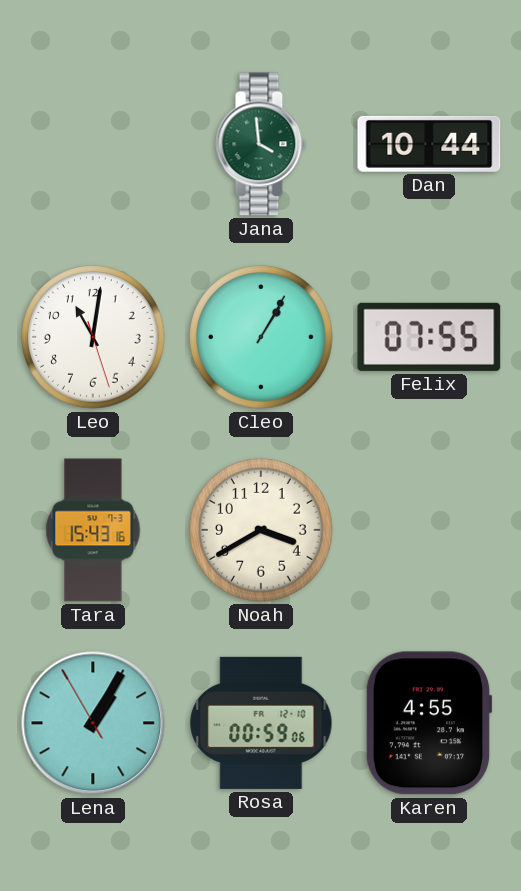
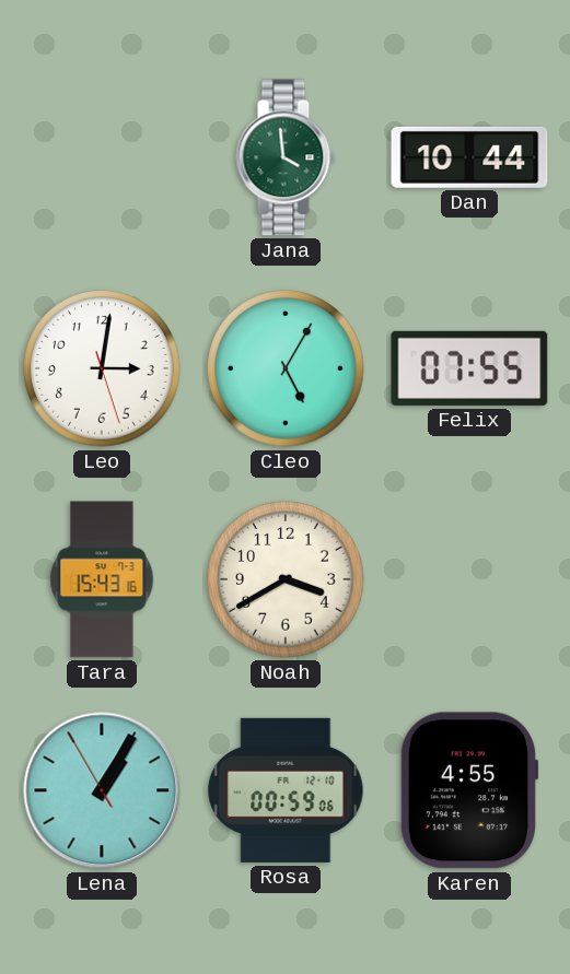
Leo: 11:01 -> 3:01 (102, 368)
Cleo: 1:05 -> 5:05 (286, 368)
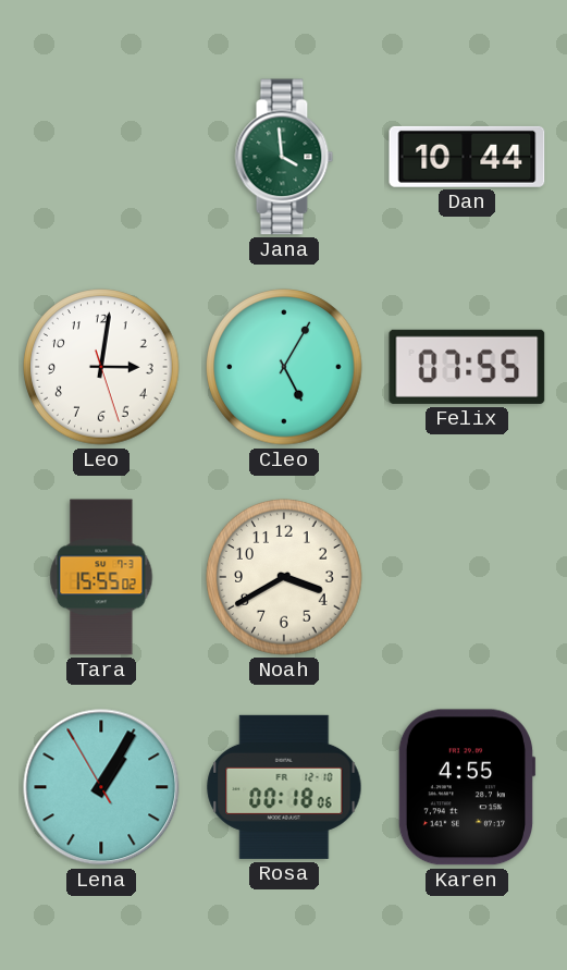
Tara: 15:43 -> 15:55 (101, 577)
Rosa: 00:59 -> 00:18 (284, 787)
